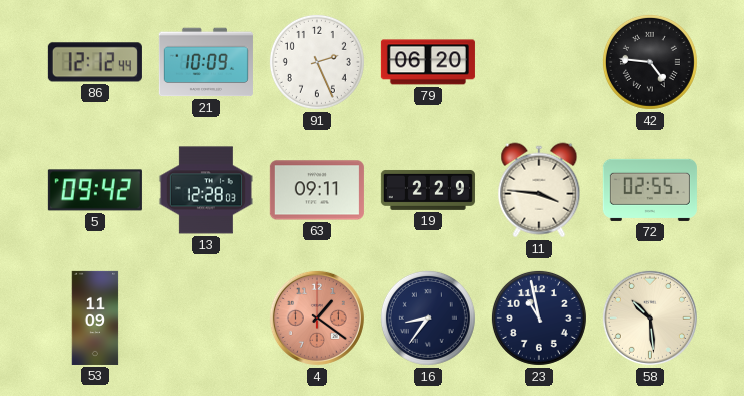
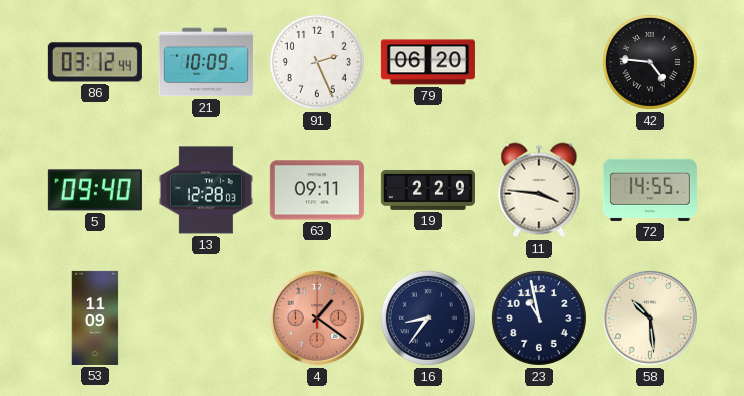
86: 12:12 -> 03:12 (95, 62)
5: 09:42 -> 09:40 (95, 190)
72: 02:55 -> 14:55 (650, 190)
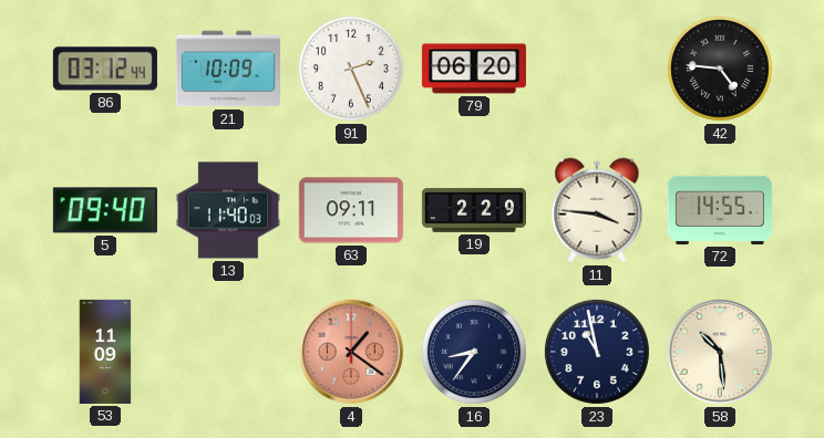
13: 12:28 -> 11:40 (228, 210)
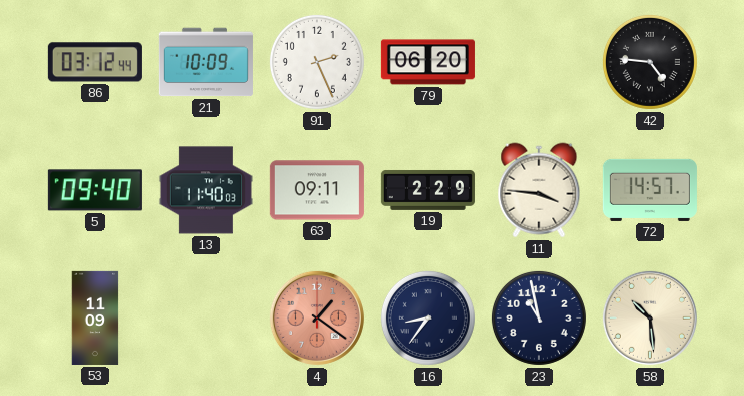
72: 14:55 -> 14:57 (650, 190)
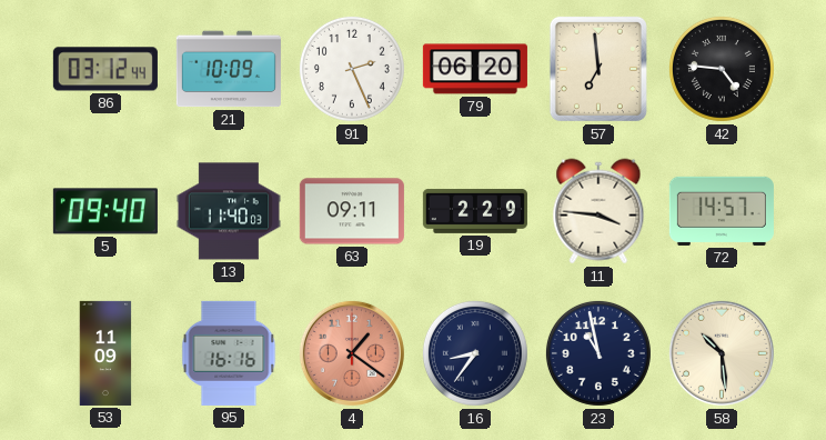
57: none -> 6:59 (598, 69)
95: none -> 16:16 (229, 353)
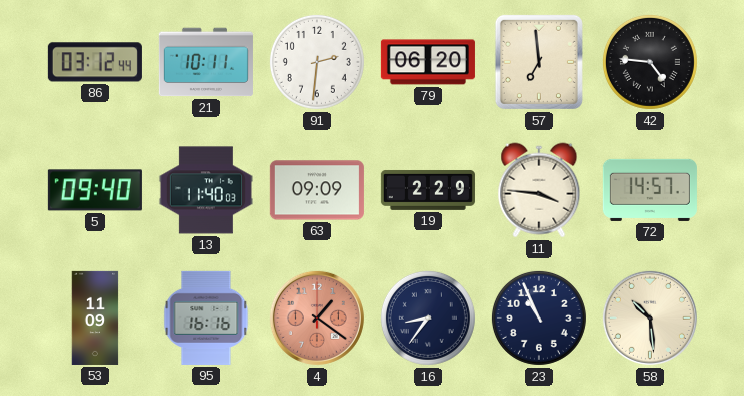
21: 10:09 -> 10:11 (206, 62)
91: 2:26 -> 2:31 (317, 62)
63: 09:11 -> 09:09 (317, 190)
23: 10:58 -> 10:56 (539, 318)
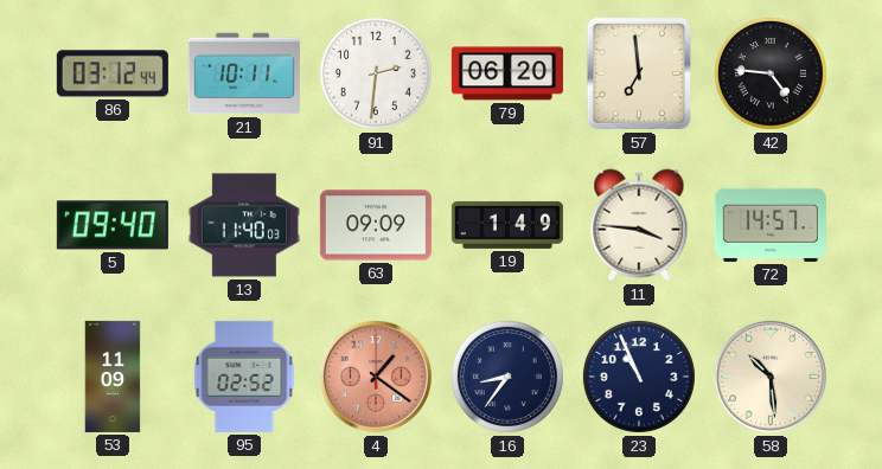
19: 2:29 -> 1:49 (507, 225)
95: 16:16 -> 02:52 (244, 377)
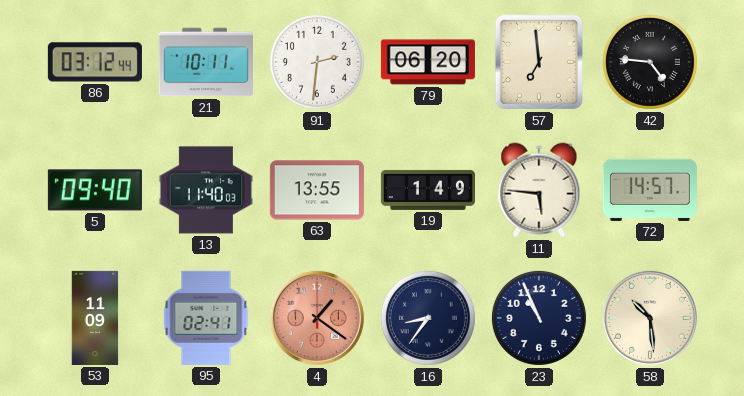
63: 09:09 -> 13:55 (317, 190)
11: 3:46 -> 5:46 (539, 190)
95: 02:52 -> 02:41 (206, 318)
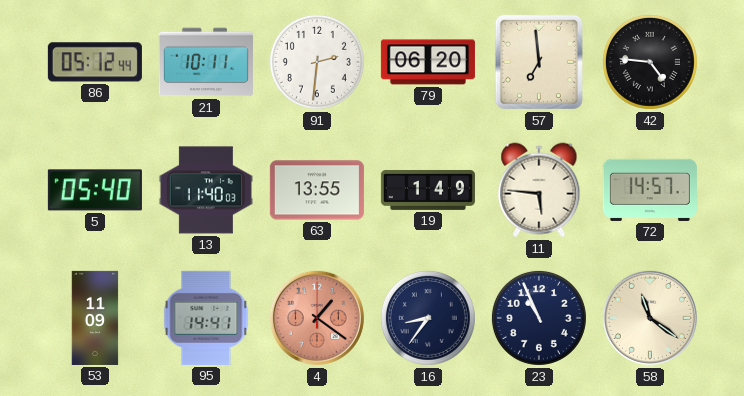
86: 03:12 -> 05:12 (95, 62)
5: 09:40 -> 05:40 (95, 190)
95: 02:41 -> 14:41 (206, 318)
58: 10:29 -> 11:21 (650, 318)
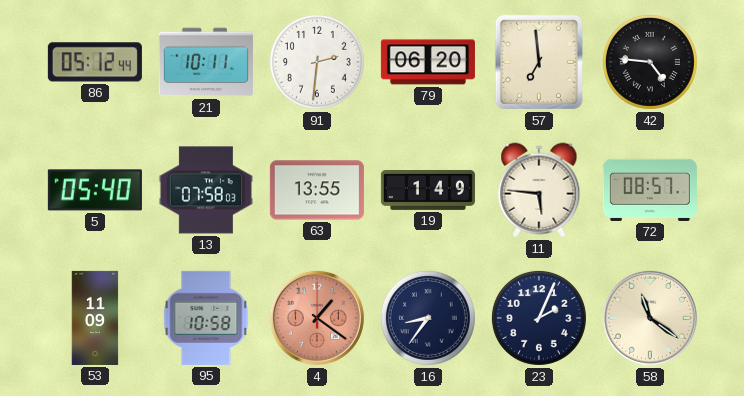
13: 11:40 -> 07:58 (206, 190)
72: 14:57 -> 08:57 (650, 190)
95: 14:41 -> 10:58 (206, 318)
23: 10:56 -> 2:04 (539, 318)
